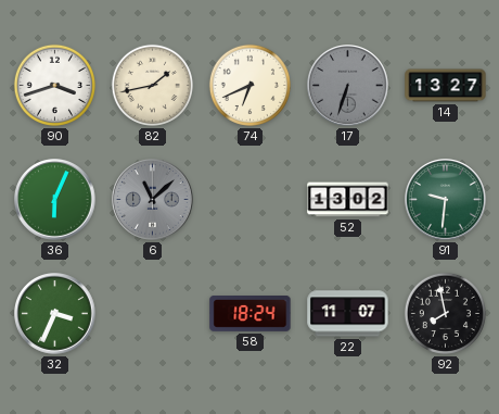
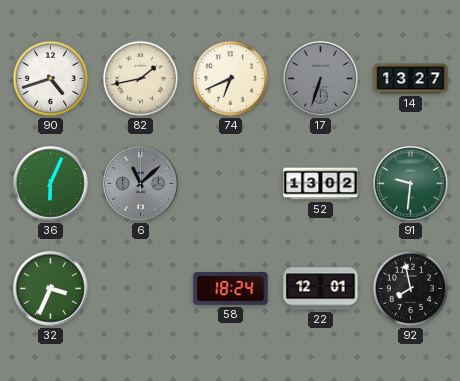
90: 3:42 -> 4:42 (50, 78)
22: 11:07 -> 12:01 (321, 289)
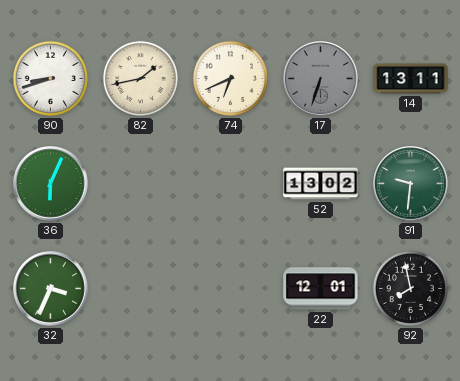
90: 4:42 -> 8:42 (50, 78)
14: 13:27 -> 13:11 (411, 79)
6: 11:08 -> none (141, 184)
58: 18:24 -> none (231, 289)
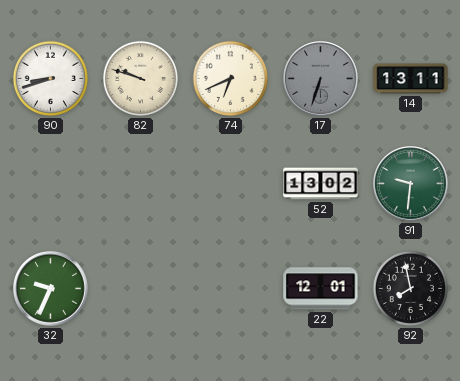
82: 1:43 -> 9:48 (140, 78)
36: 6:04 -> none (51, 184)
32: 3:34 -> 9:34 (51, 289)
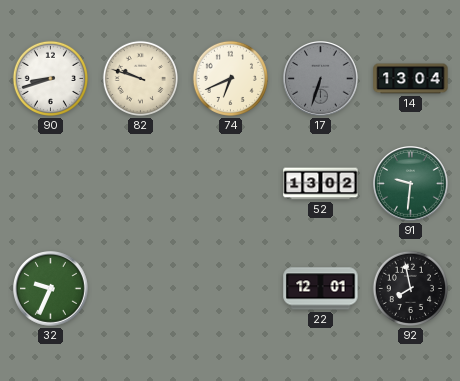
14: 13:11 -> 13:04 (411, 79)
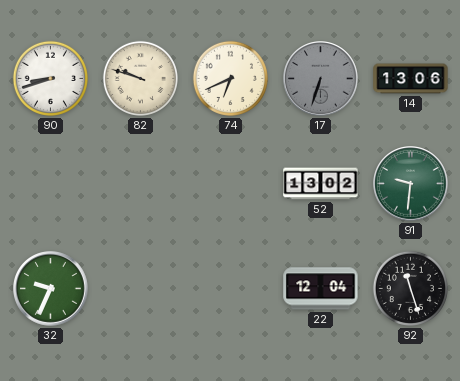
14: 13:04 -> 13:06 (411, 79)
22: 12:01 -> 12:04 (321, 289)
92: 7:58 -> 11:27 (410, 288)
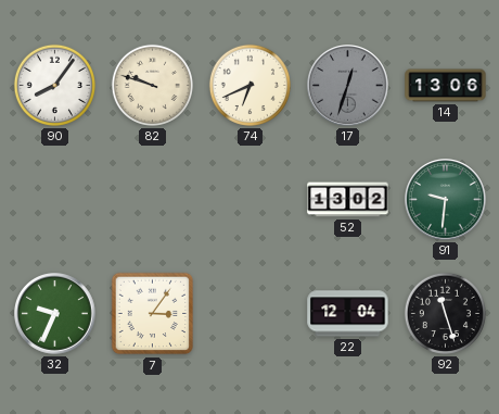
90: 8:42 -> 8:06 (54, 85)
17: 6:33 -> 12:33 (348, 86)
7: none -> 3:06 (153, 314)
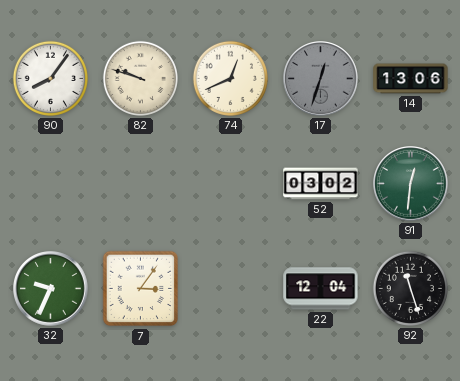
74: 6:41 -> 12:41 (230, 78)
52: 13:02 -> 03:02 (321, 184)
91: 9:31 -> 12:31 (411, 184)
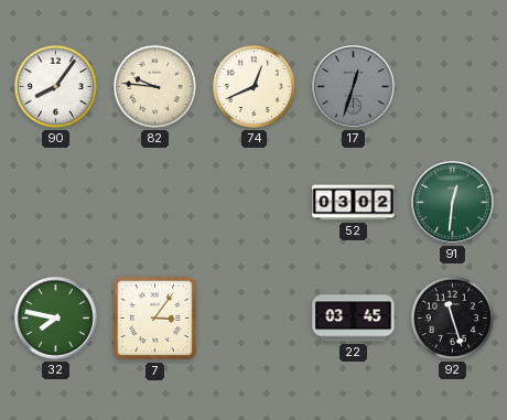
82: 9:48 -> 9:46 (154, 86)
14: 13:06 -> none (411, 79)
32: 9:34 -> 7:47 (56, 319)
22: 12:04 -> 03:45 (354, 319)
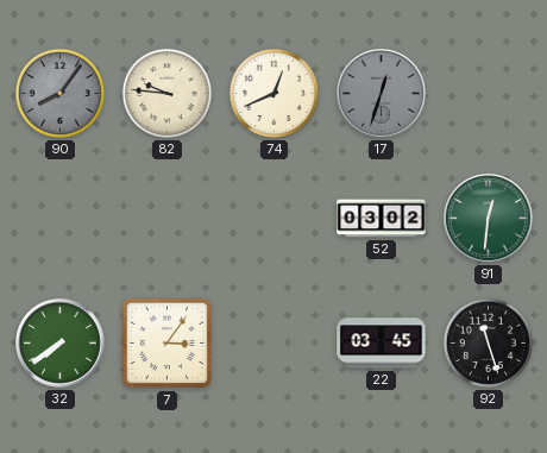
90 dial: white -> grey (59, 93)
32: 7:47 -> 7:39 (61, 344)
